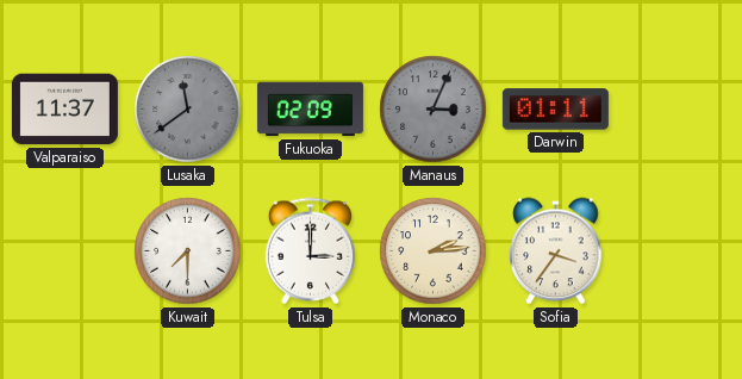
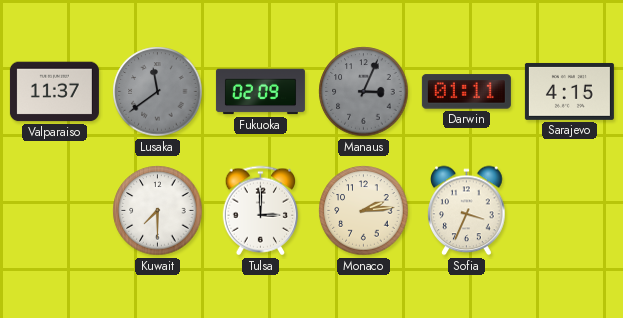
Sarajevo: none -> 4:15 (569, 91)
Sofia: 3:36 -> 3:34 (467, 211)
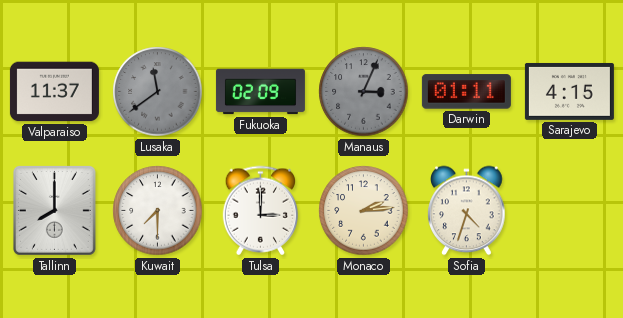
Tallinn: none -> 8:00 (54, 210)
Sofia: 3:34 -> 4:33 (467, 211)
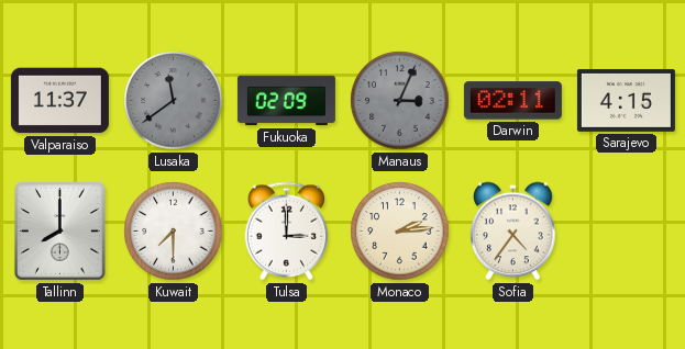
Darwin: 01:11 -> 02:11 (512, 101)
Sofia: 4:33 -> 4:36 (513, 232)
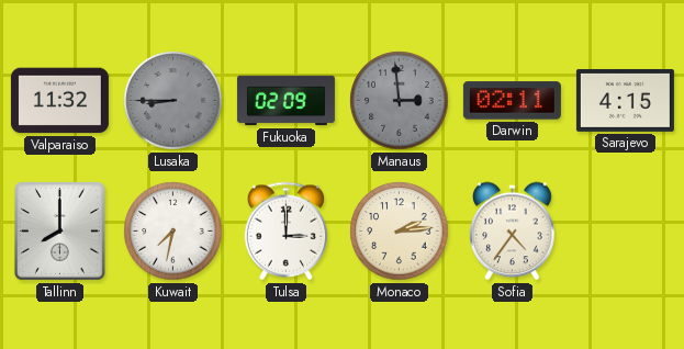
Valparaiso: 11:37 -> 11:32 (59, 101)
Lusaka: 11:39 -> 8:45 (173, 101)
Manaus: 3:04 -> 2:59 (400, 101)
Kuwait: 7:30 -> 7:32 (173, 232)
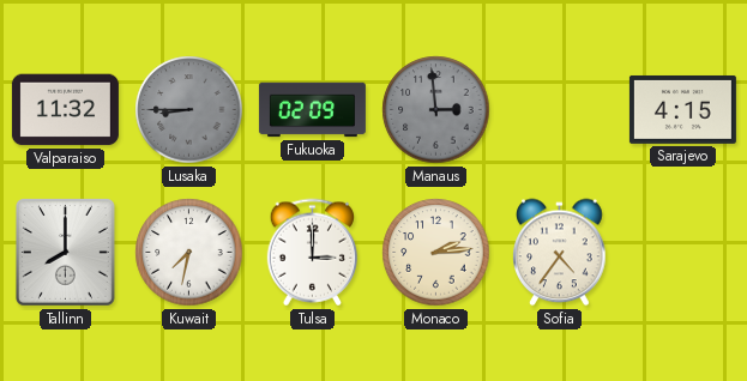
Darwin: 02:11 -> none (512, 101)
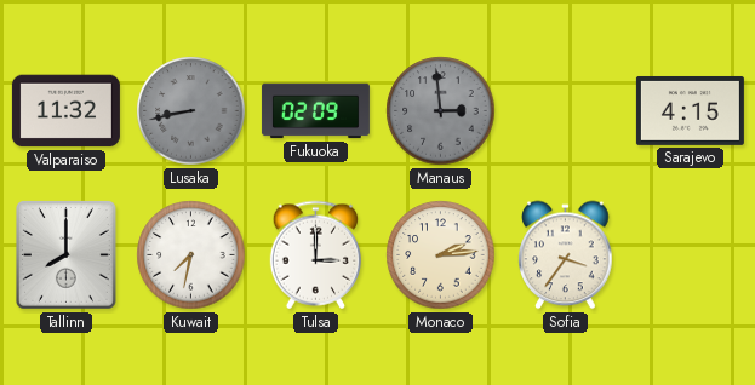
Lusaka: 8:45 -> 8:43 (191, 111)
Sofia: 4:36 -> 3:36 (566, 255)
